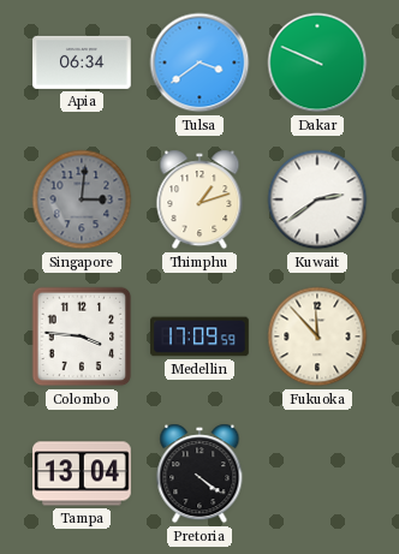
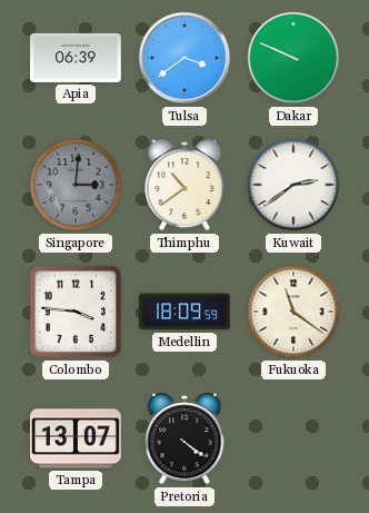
Apia: 06:34 -> 06:39 (76, 58)
Thimphu: 1:12 -> 10:39 (184, 185)
Medellin: 17:09 -> 18:09 (184, 312)
Fukuoka: 11:53 -> 11:21 (293, 312)
Tampa: 13:04 -> 13:07 (76, 438)
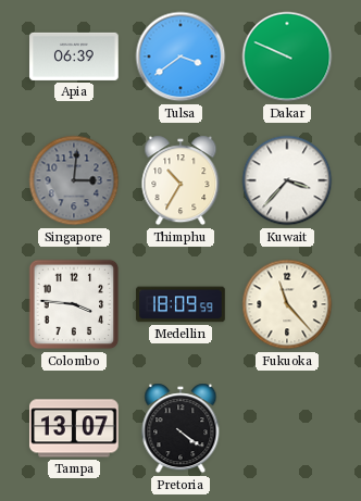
Thimphu: 10:39 -> 10:35 (180, 180)
Kuwait: 2:39 -> 3:37 (287, 180)
Fukuoka: 11:21 -> 11:23 (287, 304)
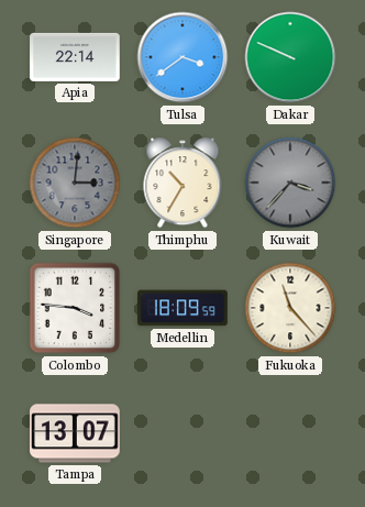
Apia: 06:39 -> 22:14 (75, 57)
Kuwait dial: white -> grey (290, 183)
Pretoria: 4:21 -> none (180, 428)
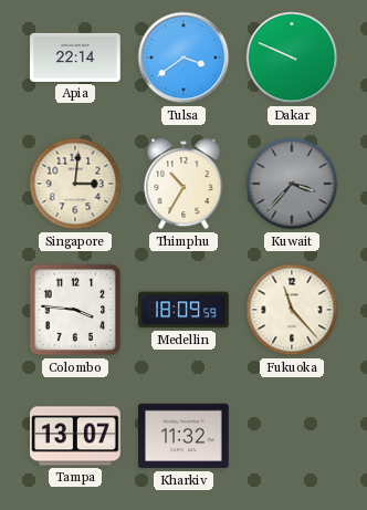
Singapore dial: grey -> cream (75, 184)
Kharkiv: none -> 11:32 (183, 436)
